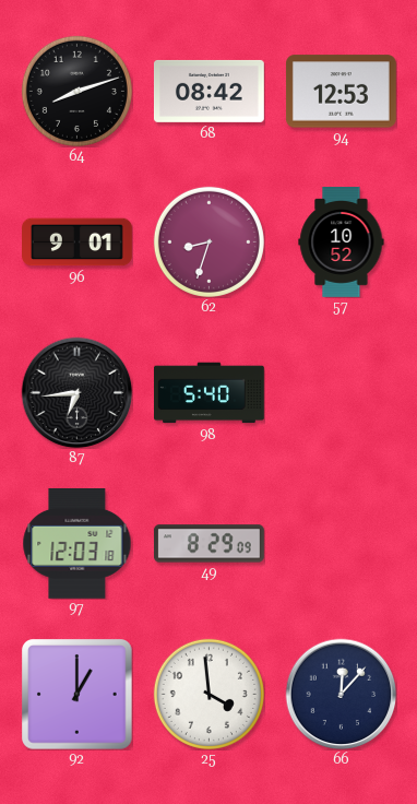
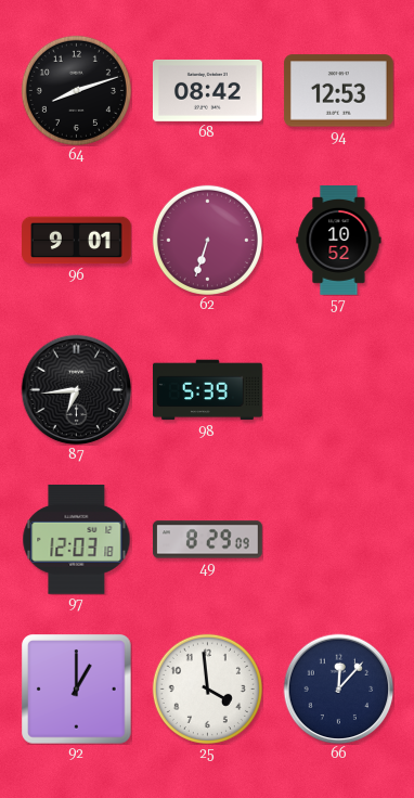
62: 8:33 -> 6:33 (207, 240)
98: 5:40 -> 5:39 (208, 390)
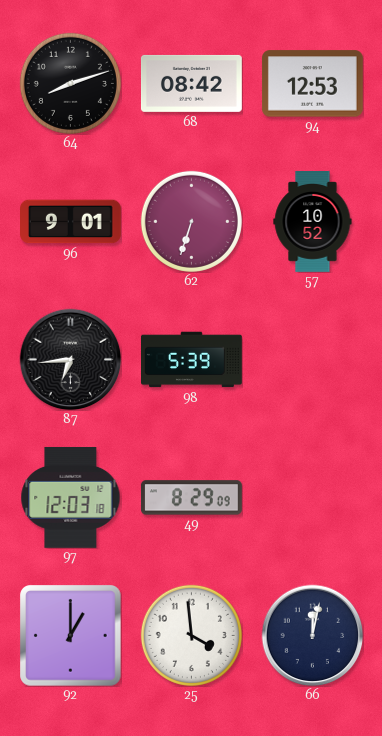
66: 12:07 -> 12:02 (312, 635)
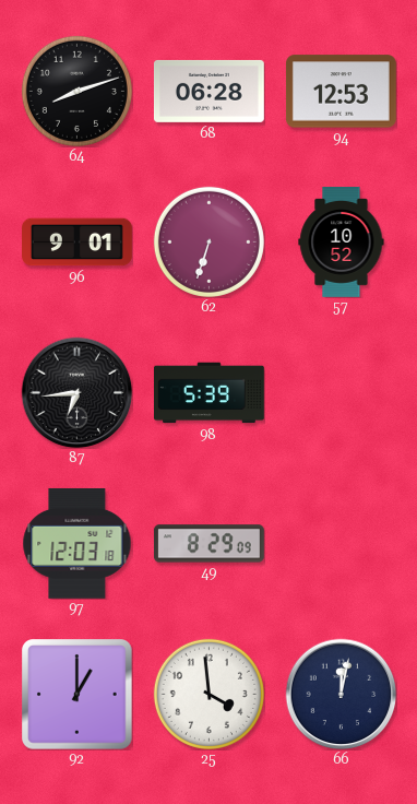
68: 08:42 -> 06:28 (208, 91)
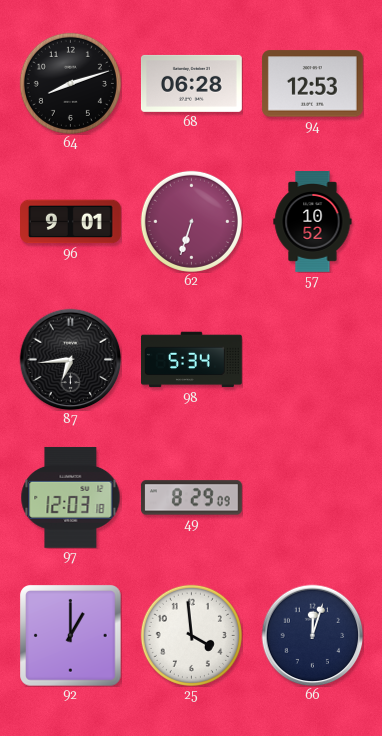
98: 5:39 -> 5:34 (192, 360)
66: 12:02 -> 12:03 (312, 635)
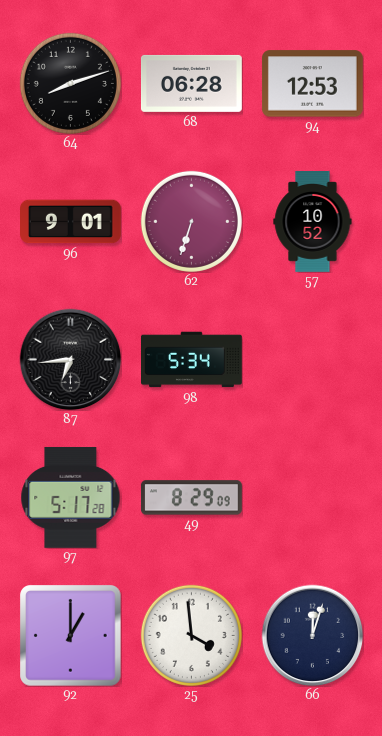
97: 12:03 -> 5:17 (71, 497)
